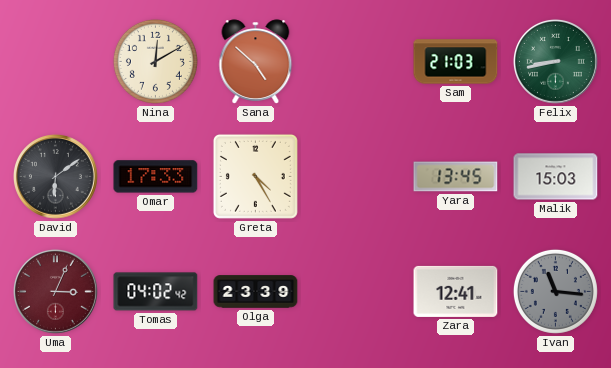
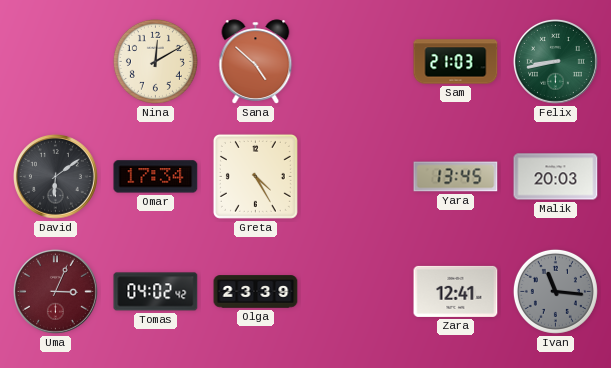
Omar: 17:33 -> 17:34 (156, 177)
Malik: 15:03 -> 20:03 (556, 177)
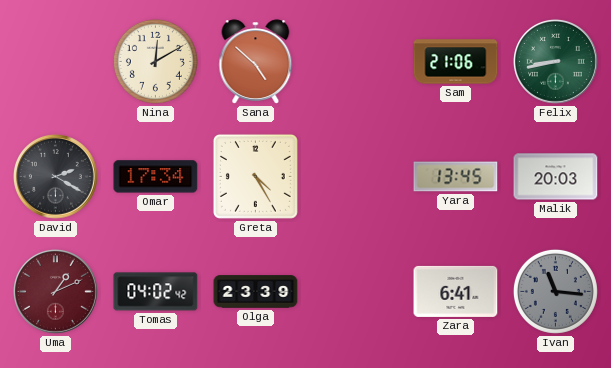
Sam: 21:03 -> 21:06 (456, 62)
David: 6:09 -> 2:20 (55, 176)
Uma: 3:04 -> 1:11 (55, 291)
Zara: 12:41 -> 6:41 (456, 291)
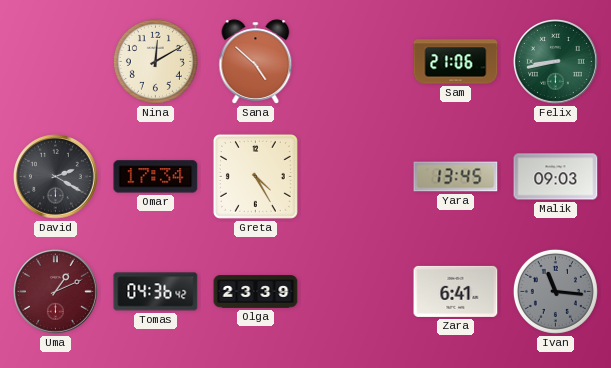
Malik: 20:03 -> 09:03 (556, 177)
Tomas: 04:02 -> 04:36 (156, 292)
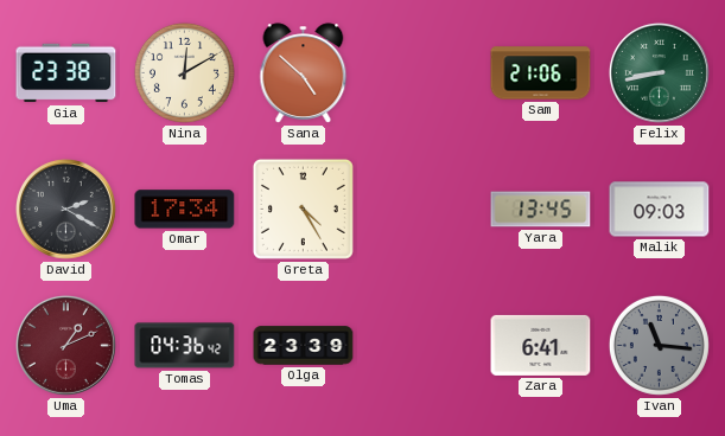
Gia: none -> 23:38 (66, 73)
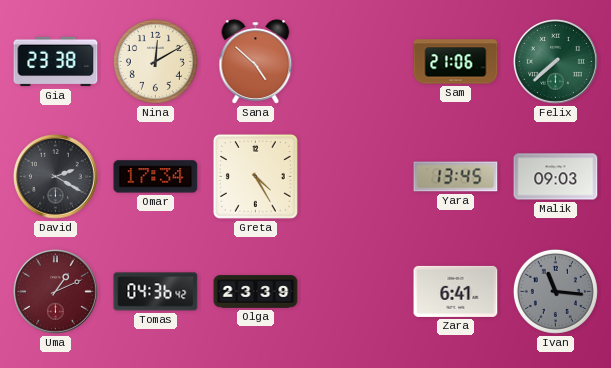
Felix: 8:43 -> 7:38 (555, 61)
